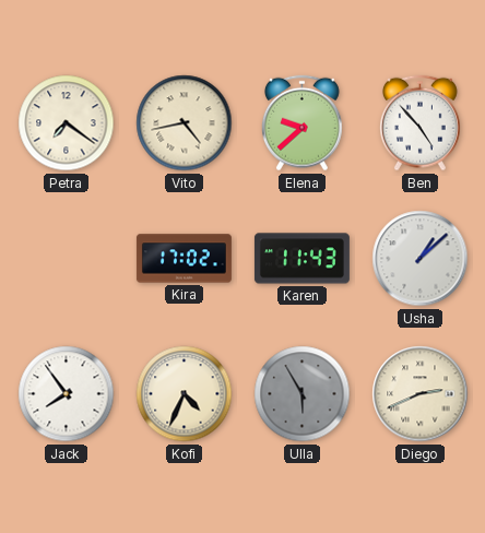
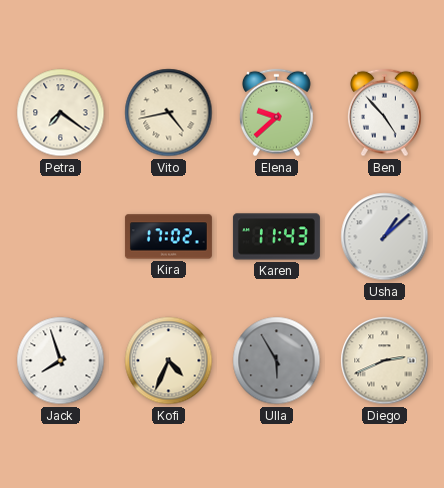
Jack: 7:54 -> 7:57 (61, 361)
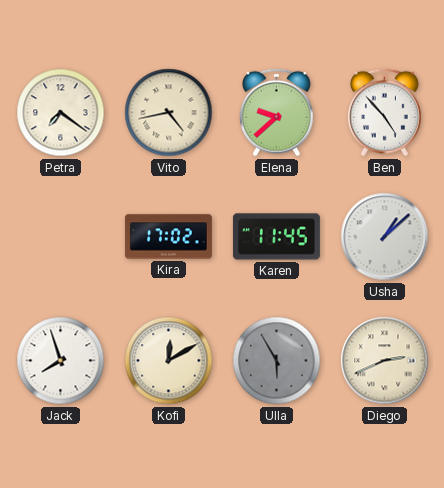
Karen: 11:43 -> 11:45 (276, 237)
Kofi: 4:34 -> 12:10 (169, 361)
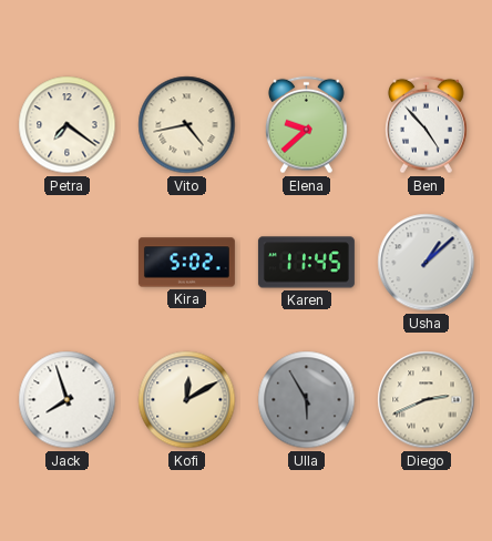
Kira: 17:02 -> 5:02 (186, 263)
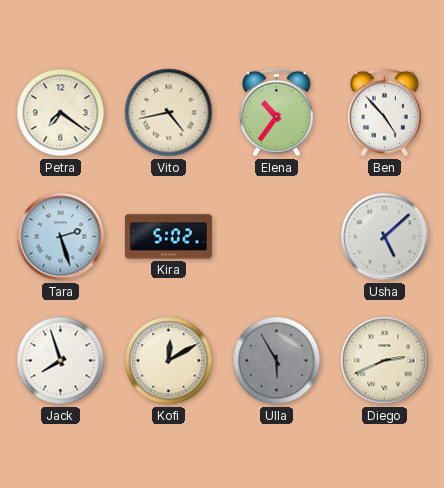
Elena: 9:38 -> 10:36 (277, 113)
Tara: none -> 2:27 (61, 237)
Karen: 11:45 -> none (306, 263)
Usha: 1:08 -> 5:08 (385, 237)
